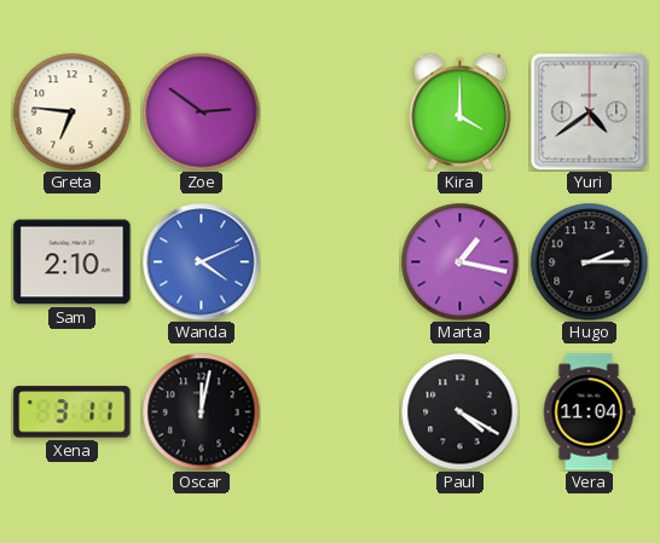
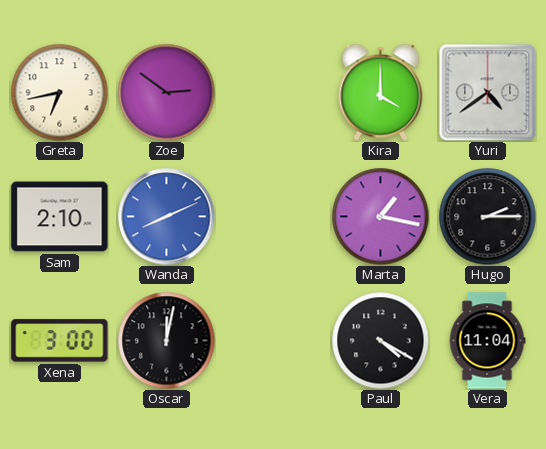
Greta: 6:46 -> 6:43 (59, 92)
Wanda: 4:11 -> 8:11 (167, 217)
Xena: 3:11 -> 3:00 (60, 341)
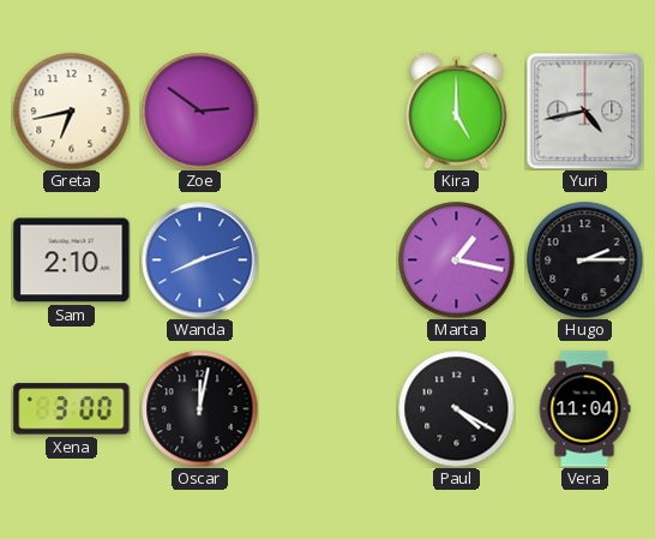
Kira: 4:00 -> 5:00 (457, 110)
Yuri: 4:39 -> 4:43 (584, 110)
Wanda: 8:11 -> 8:12 (200, 260)
